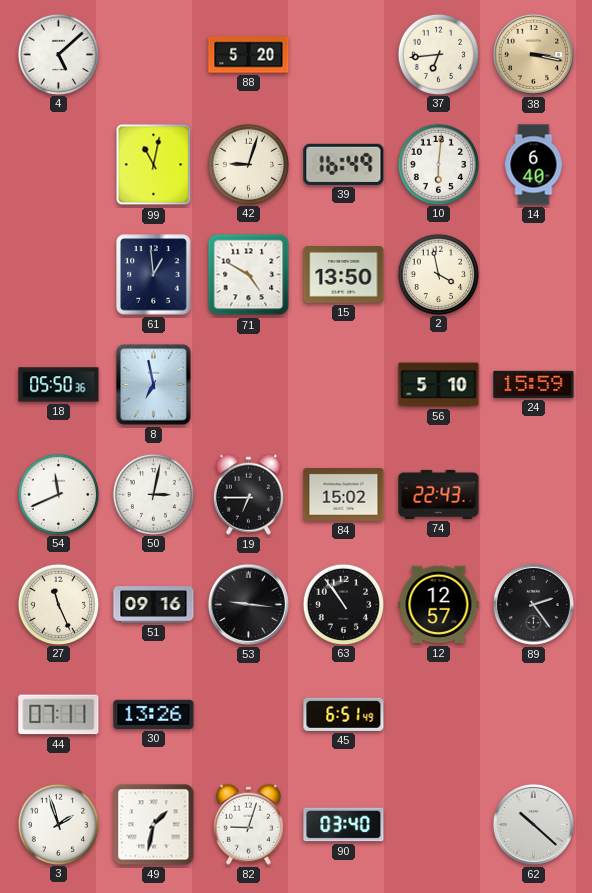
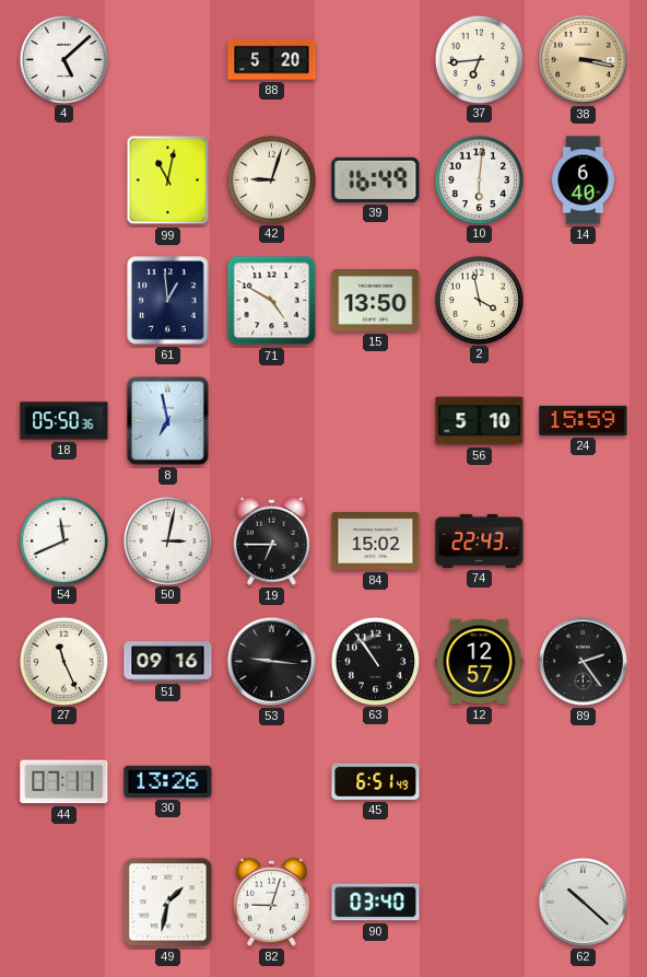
3: 1:57 -> none (58, 824)
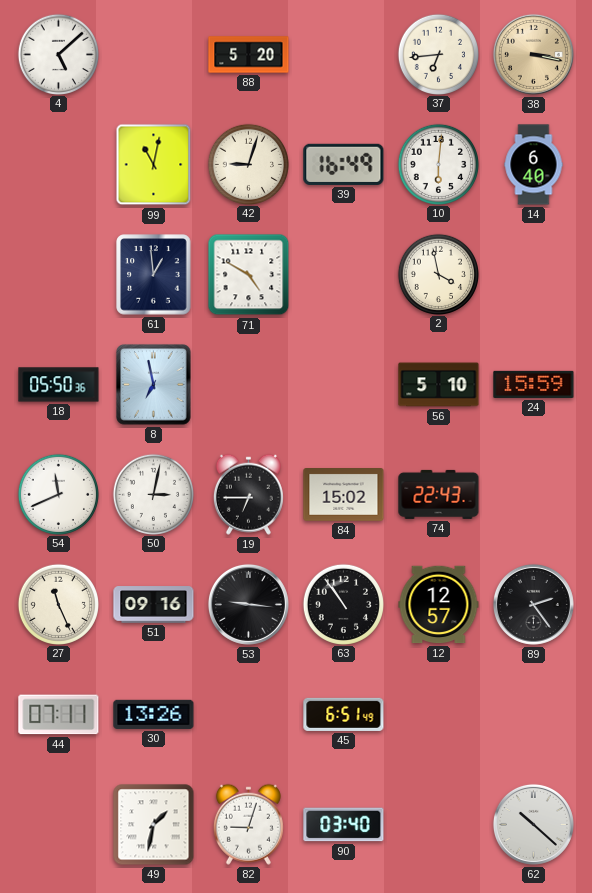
15: 13:50 -> none (376, 301)
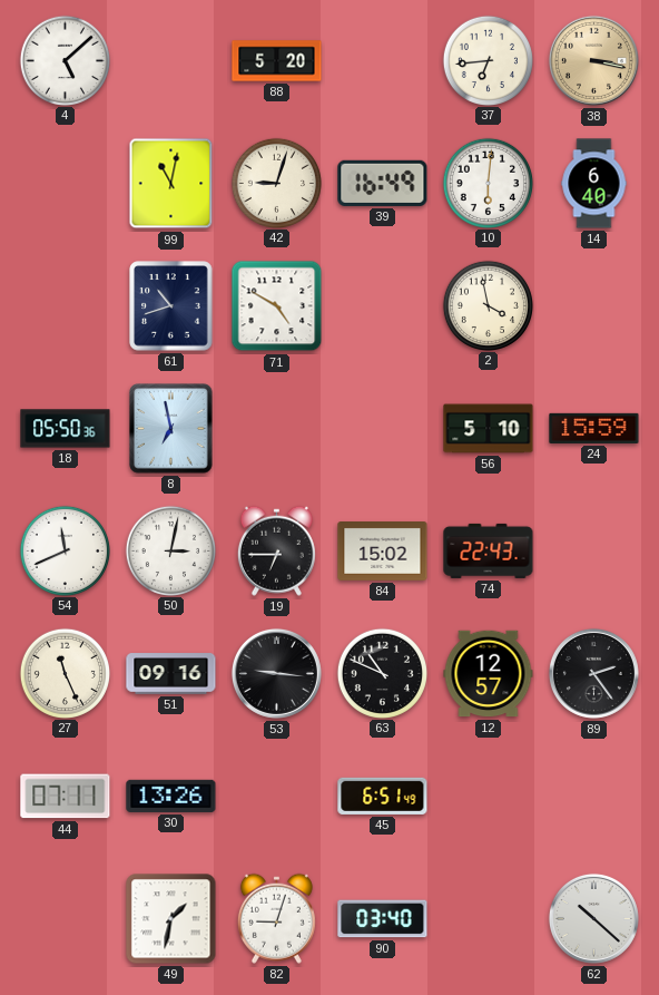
61: 12:59 -> 10:42 (171, 306)
63: 10:54 -> 10:49 (382, 673)
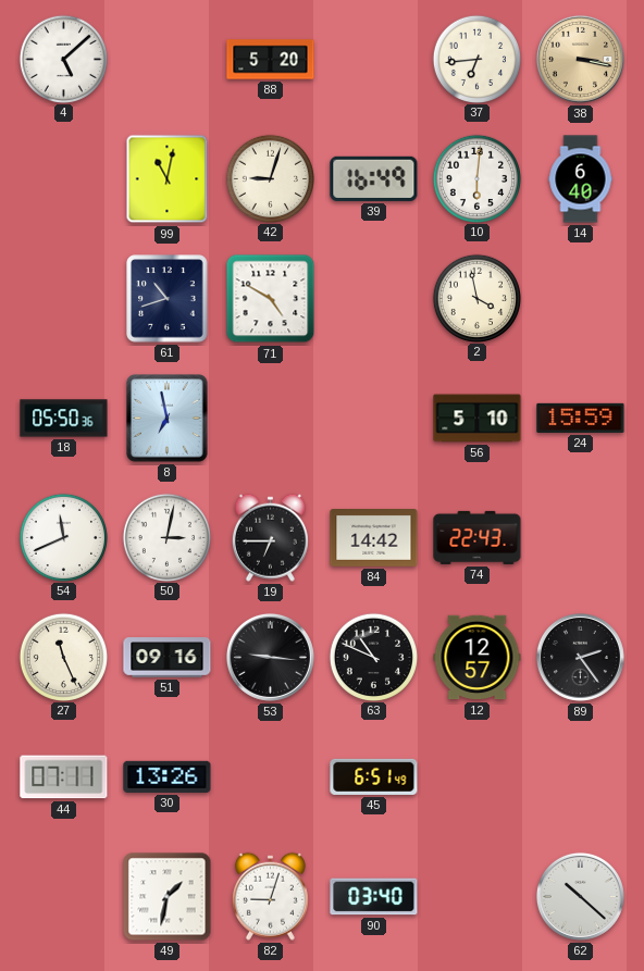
84: 15:02 -> 14:42 (374, 538)
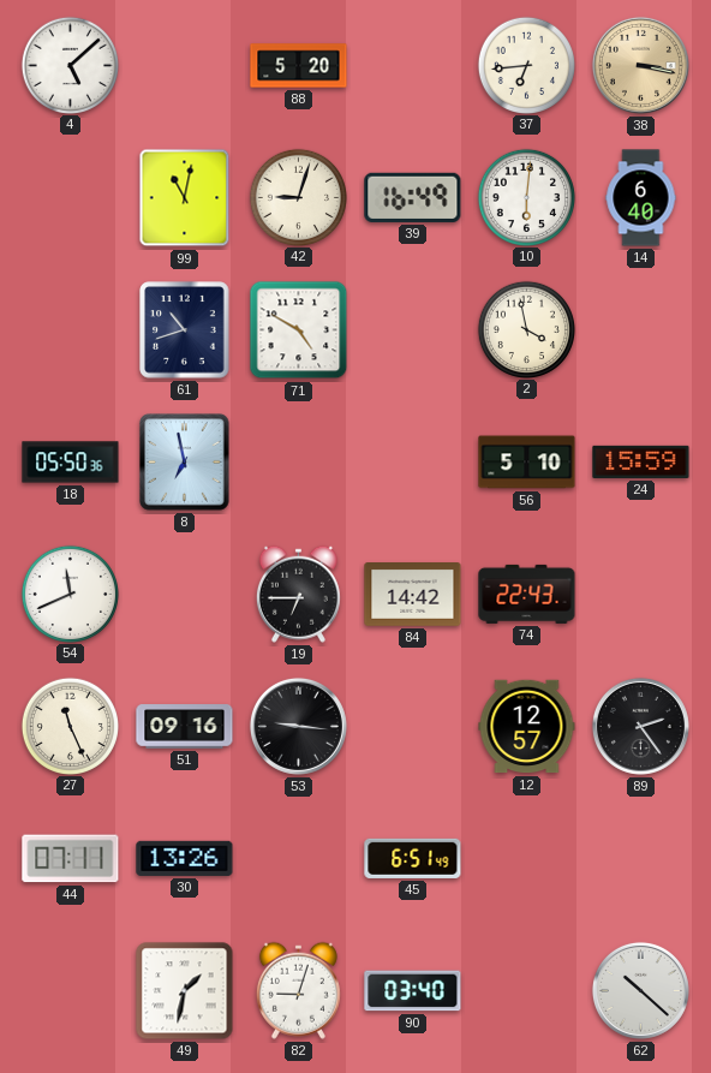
50: 3:02 -> none (166, 537)
63: 10:49 -> none (373, 657)
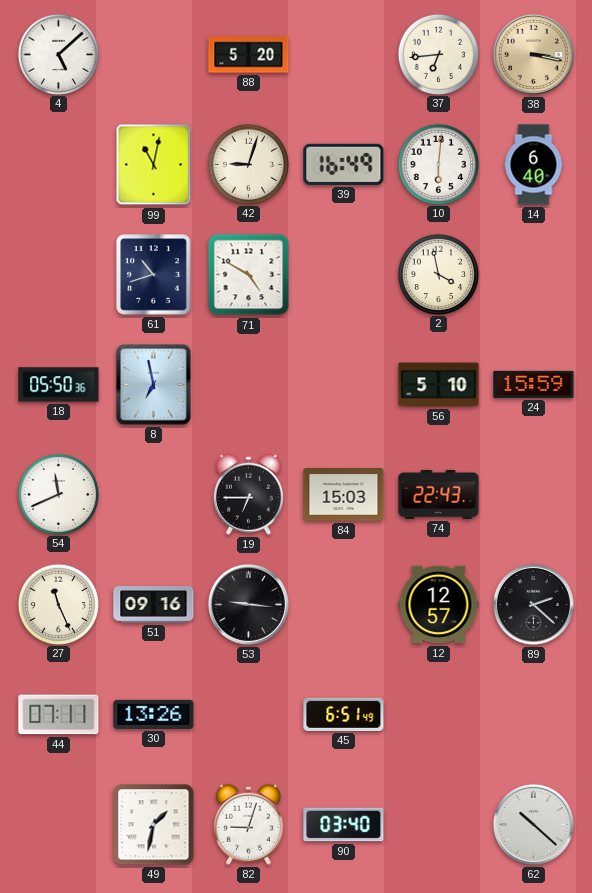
84: 14:42 -> 15:03 (344, 495)
89: 2:24 -> 2:22 (533, 604)
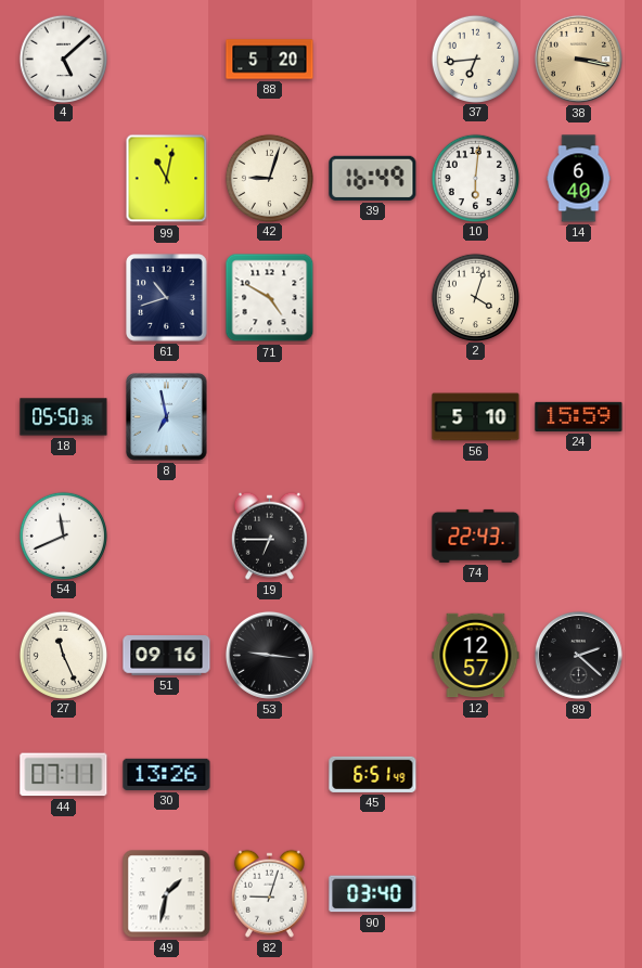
2: 3:58 -> 4:03 (475, 297)
84: 15:03 -> none (344, 495)
62: 10:22 -> none (533, 824)
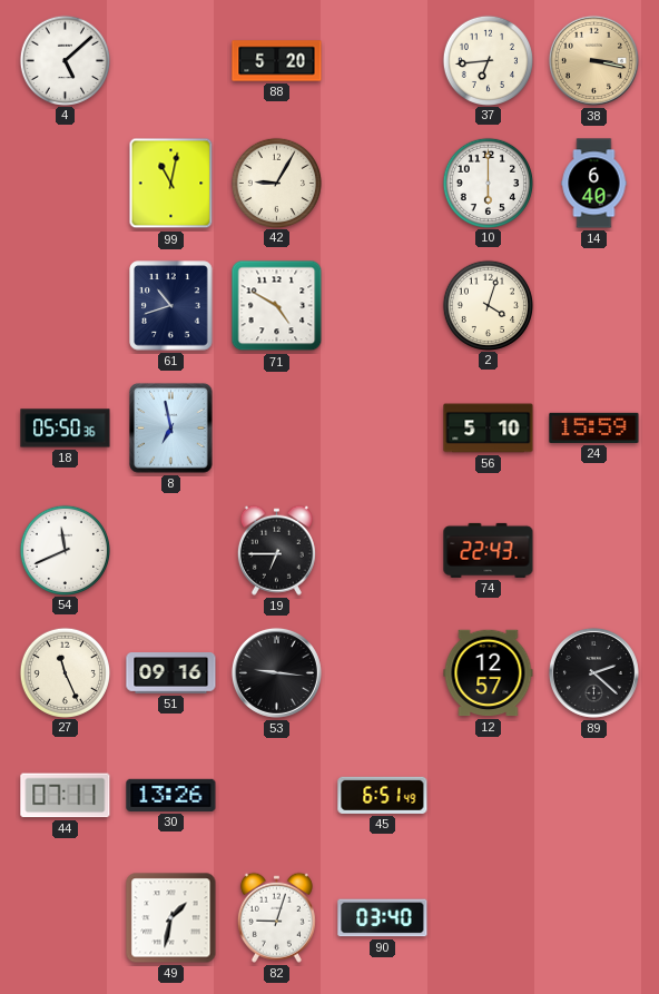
42: 9:03 -> 9:05 (276, 183)
39: 16:49 -> none (373, 178)
10: 6:01 -> 6:00 (488, 183)
